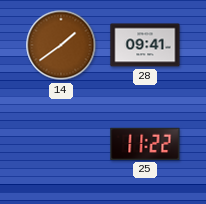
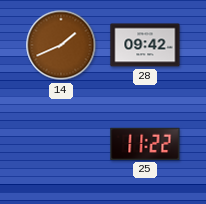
14: 1:39 -> 1:41 (61, 45)
28: 09:41 -> 09:42 (145, 45)
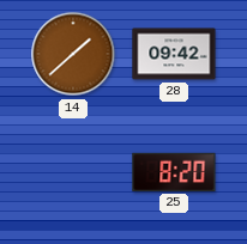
14: 1:41 -> 1:38 (73, 54)
25: 11:22 -> 8:20 (174, 172)
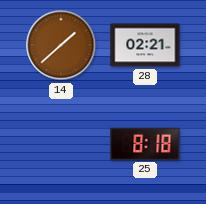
28: 09:42 -> 02:21 (145, 45)
25: 8:20 -> 8:18 (145, 144)
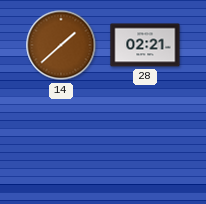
25: 8:18 -> none (145, 144)
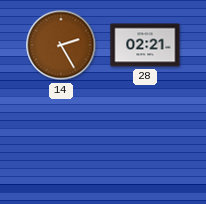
14: 1:38 -> 2:25 (61, 45)
